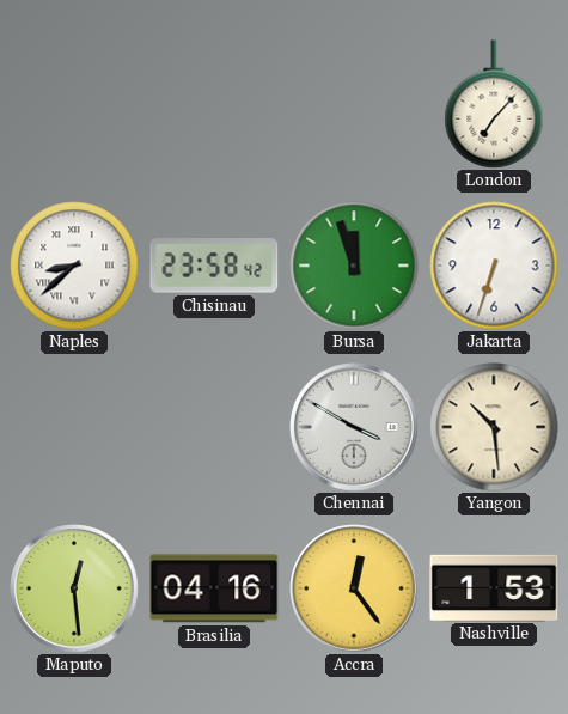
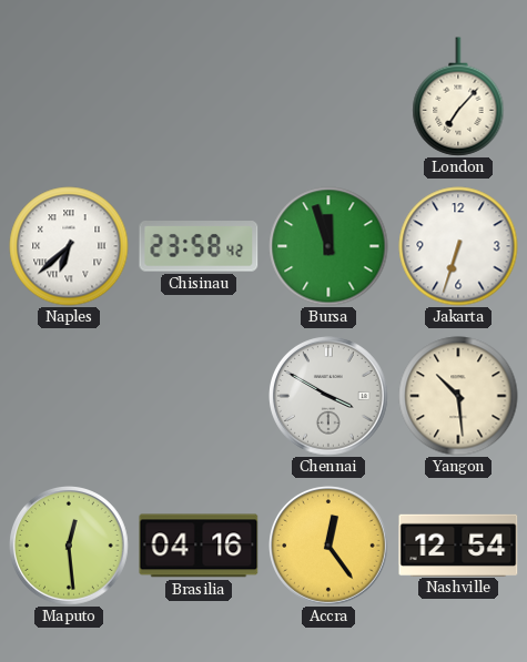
Naples: 8:38 -> 6:38 (69, 246)
Nashville: 1:53 -> 12:54 (458, 544)
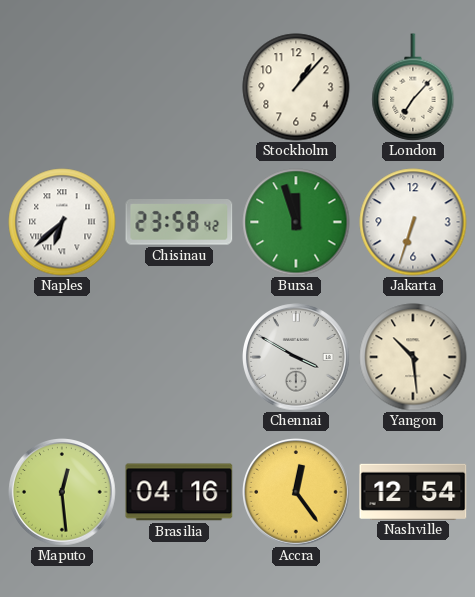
Stockholm: none -> 1:07 (296, 87)
